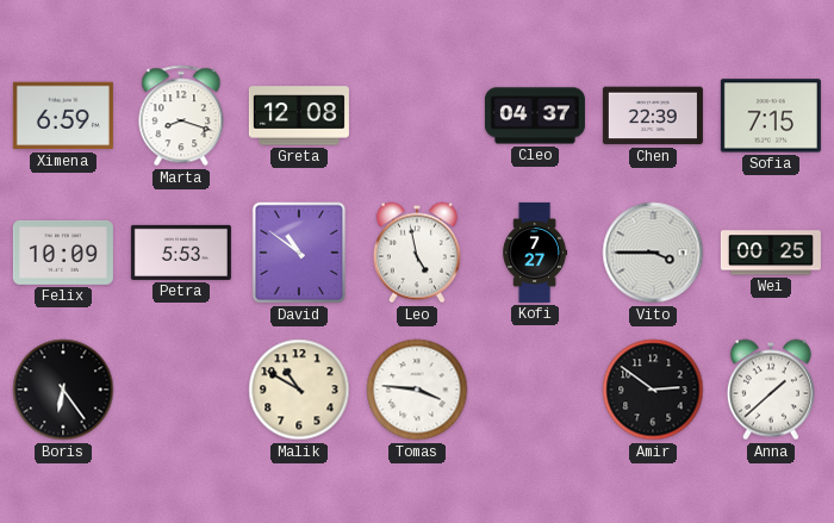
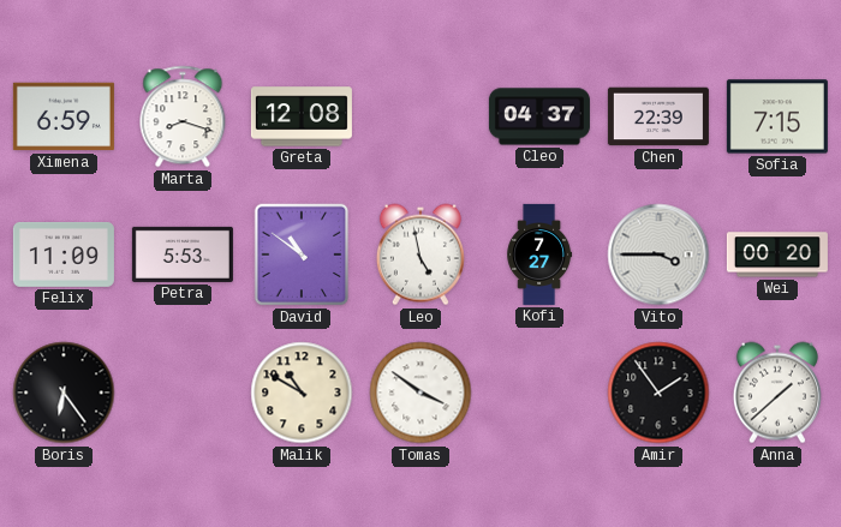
Felix: 10:09 -> 11:09 (64, 254)
Wei: 00:25 -> 00:20 (777, 254)
Tomas: 3:46 -> 3:51 (421, 393)
Amir: 2:51 -> 1:54 (658, 393)
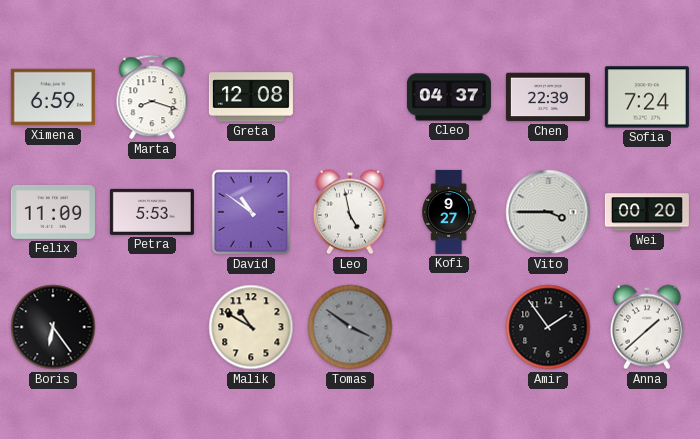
Sofia: 7:15 -> 7:24 (647, 97)
Kofi: 7:27 -> 9:27 (449, 212)
Tomas dial: white -> grey (350, 327)
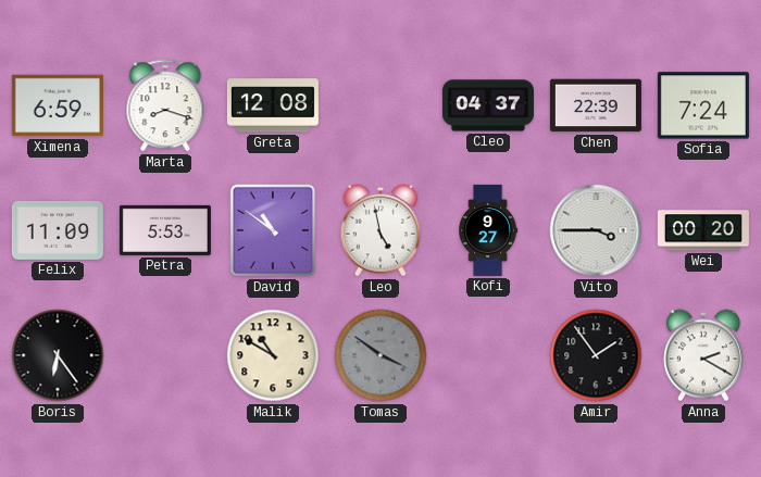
Anna: 1:38 -> 2:20 (703, 355)
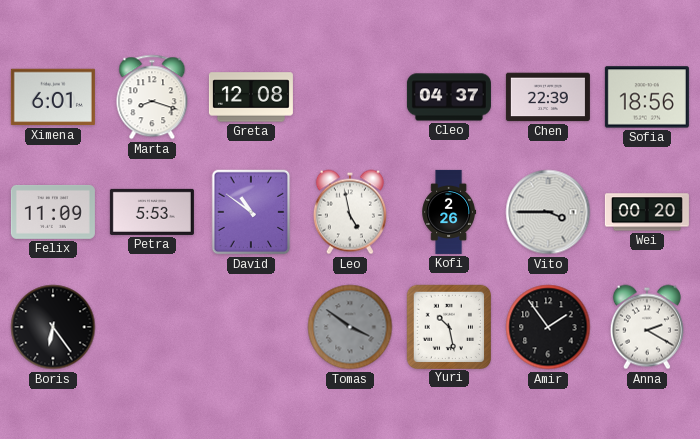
Ximena: 6:59 -> 6:01 (53, 97)
Sofia: 7:24 -> 18:56 (647, 97)
Kofi: 9:27 -> 2:26 (449, 212)
Malik: 10:50 -> none (273, 355)
Yuri: none -> 10:28 (448, 326)
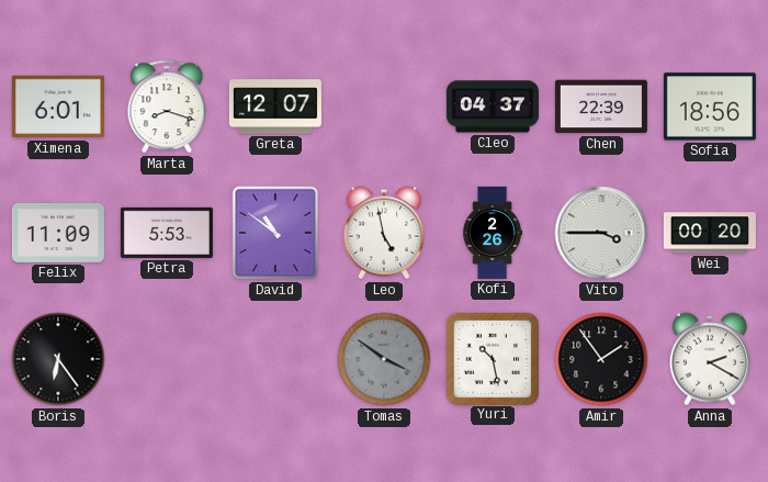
Greta: 12:08 -> 12:07 (275, 107)
